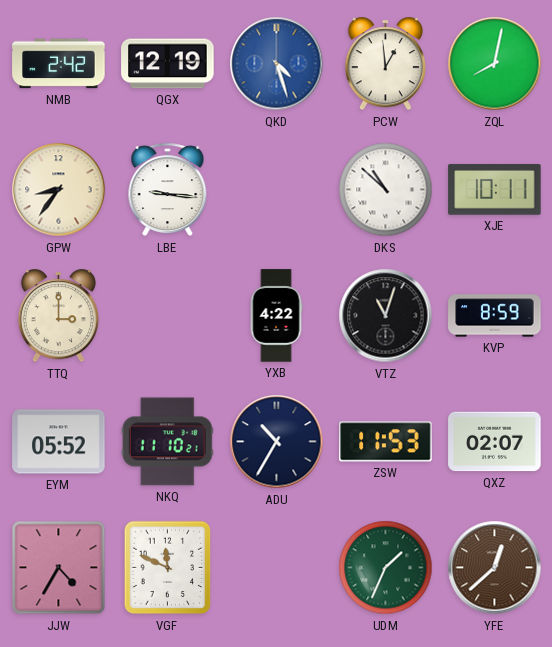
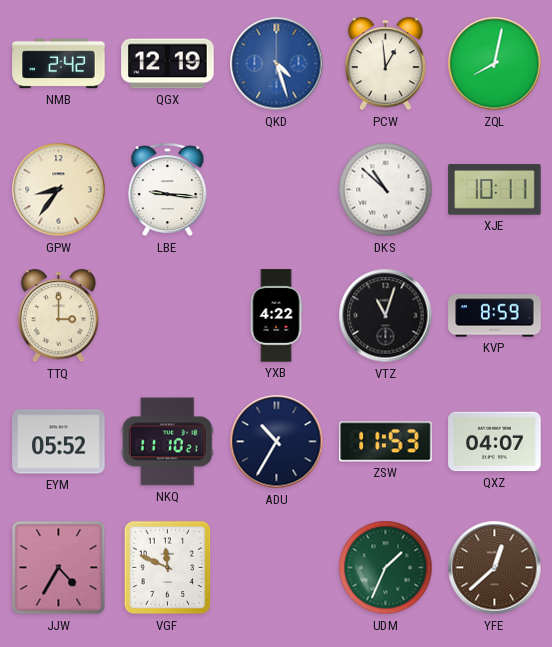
QXZ: 02:07 -> 04:07 (495, 442)
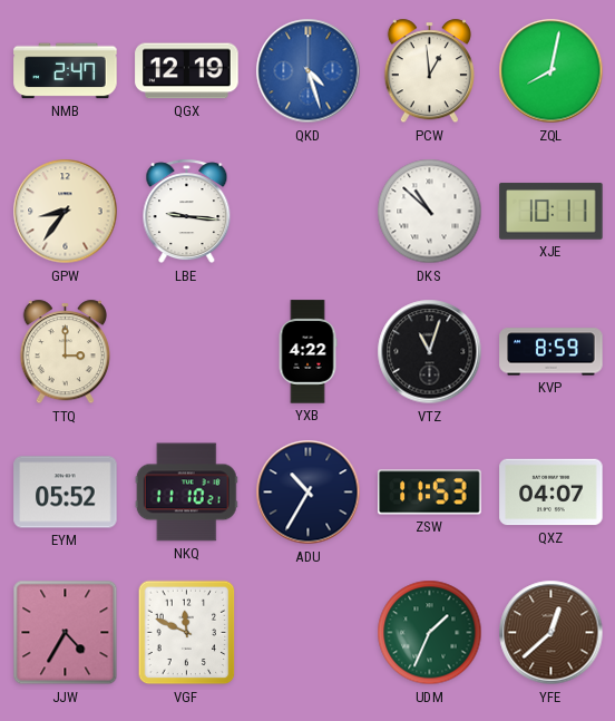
NMB: 2:42 -> 2:47 (66, 71)
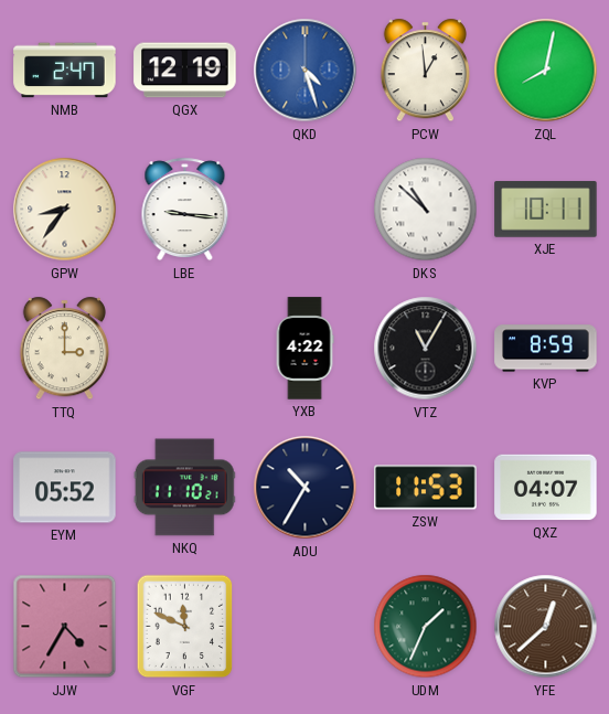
VTZ: 11:03 -> 11:05 (426, 349)
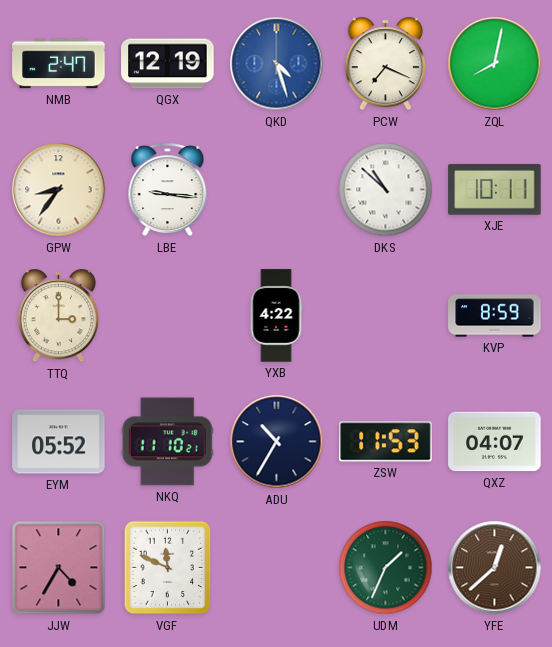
PCW: 12:59 -> 7:19 (385, 64)
VTZ: 11:05 -> none (426, 349)
